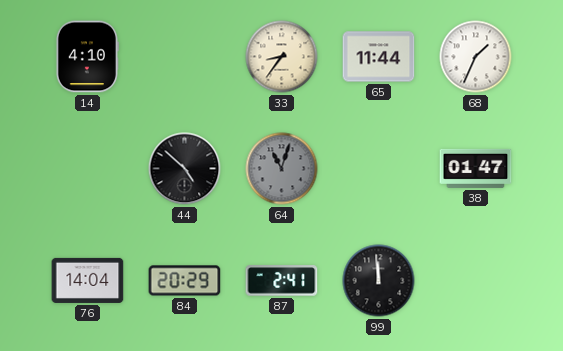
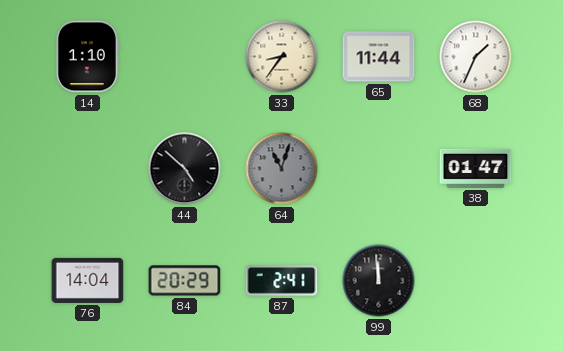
14: 4:10 -> 1:10 (87, 57)
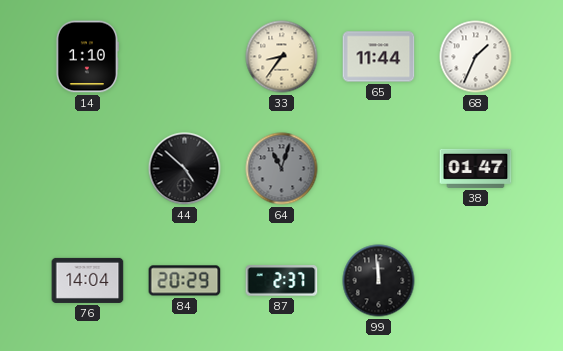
87: 2:41 -> 2:37 (282, 281)
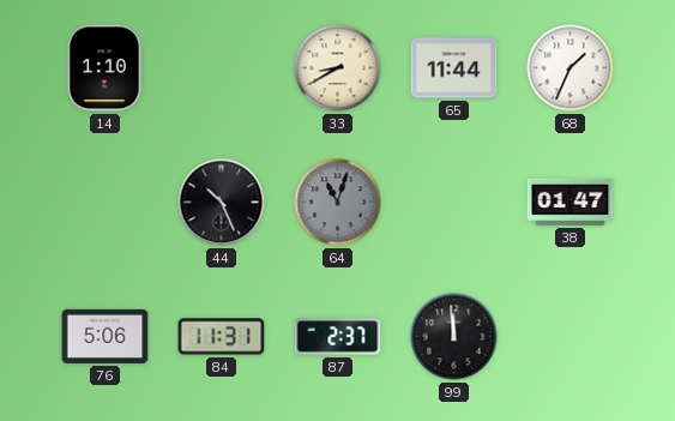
33: 8:36 -> 8:40 (338, 68)
44: 4:52 -> 10:26 (222, 203)
76: 14:04 -> 5:06 (106, 336)
84: 20:29 -> 11:31 (222, 337)
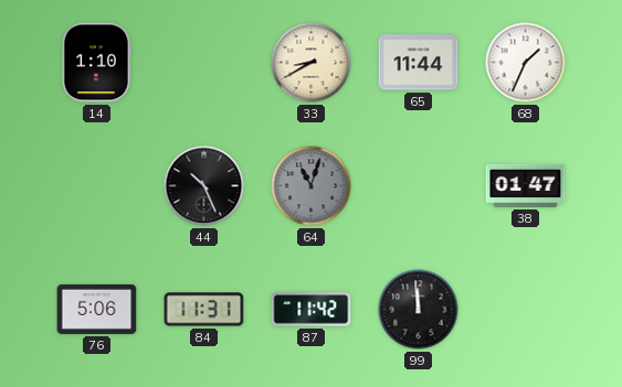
87: 2:37 -> 11:42 (312, 310)
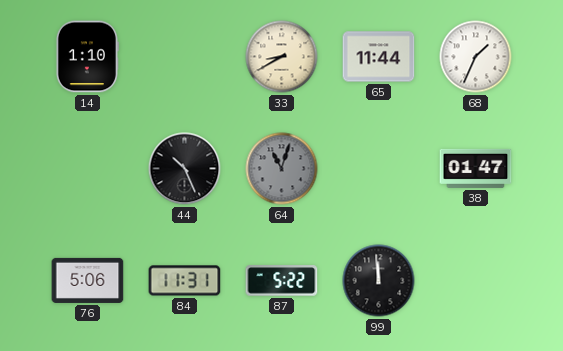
87: 11:42 -> 5:22 (282, 281)
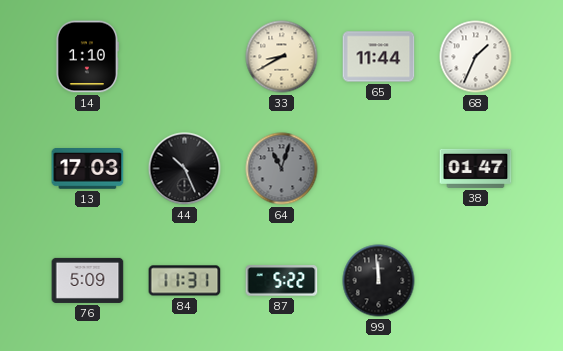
13: none -> 17:03 (88, 169)
76: 5:06 -> 5:09 (88, 280)
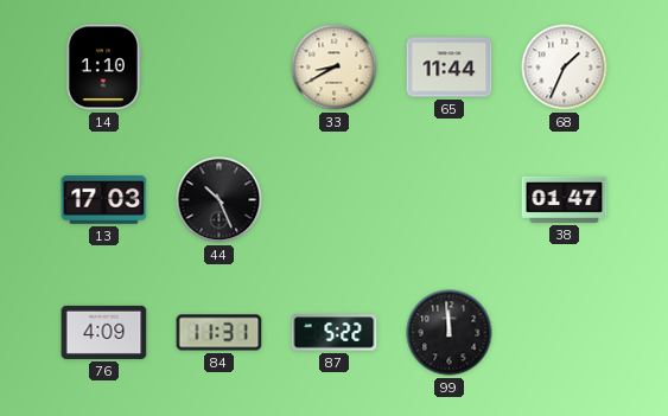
64: 11:03 -> none (282, 169)
76: 5:09 -> 4:09 (104, 332)
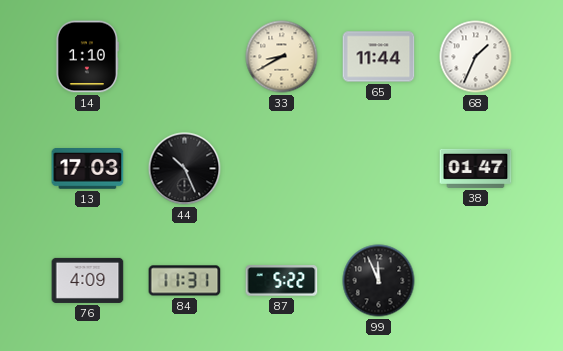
99: 11:59 -> 11:56 (379, 281)
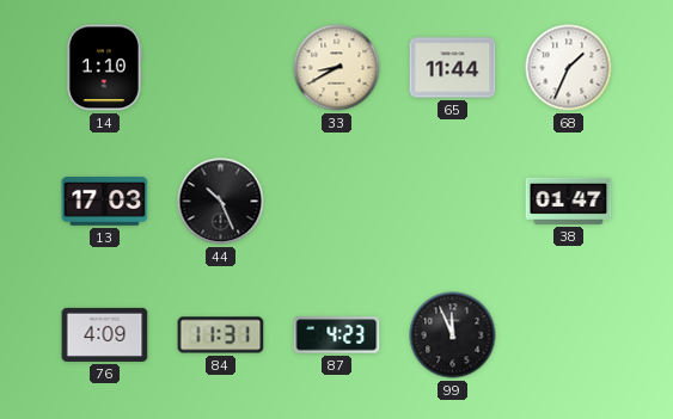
87: 5:22 -> 4:23 (337, 335)
